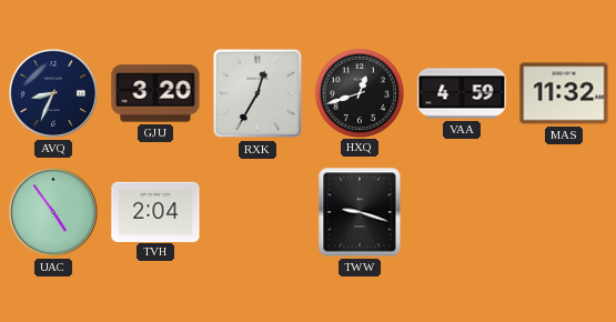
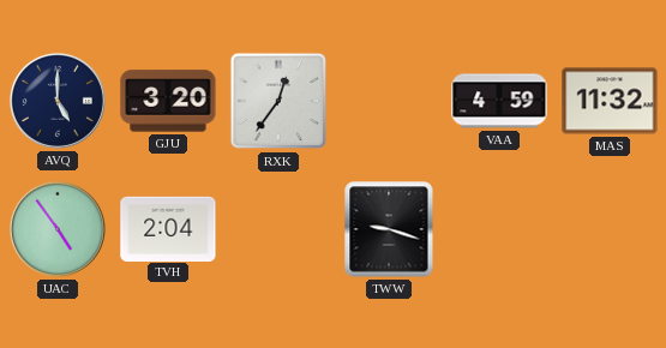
AVQ: 8:34 -> 5:00 (58, 101)
RXK: 12:35 -> 12:36 (278, 101)
HXQ: 12:42 -> none (359, 92)
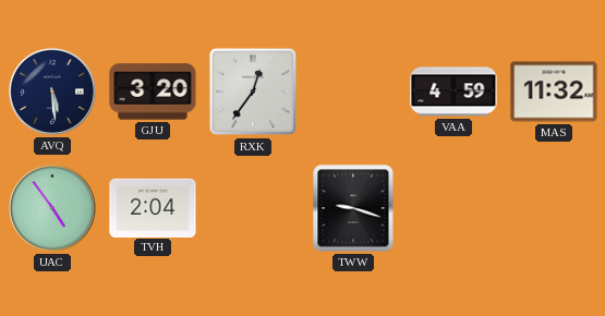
AVQ: 5:00 -> 5:29 (52, 92)
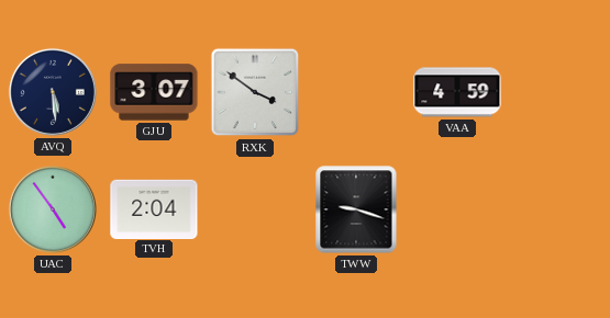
GJU: 3:20 -> 3:07 (154, 92)
RXK: 12:36 -> 3:51 (255, 92)
MAS: 11:32 -> none (554, 92)
